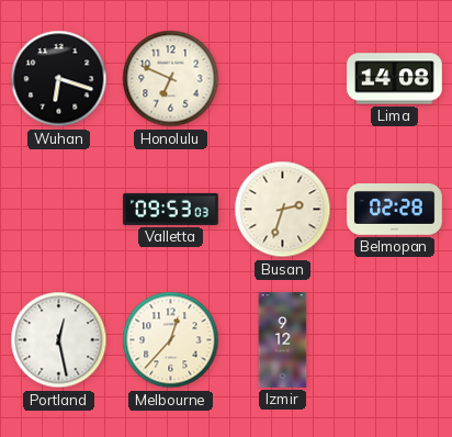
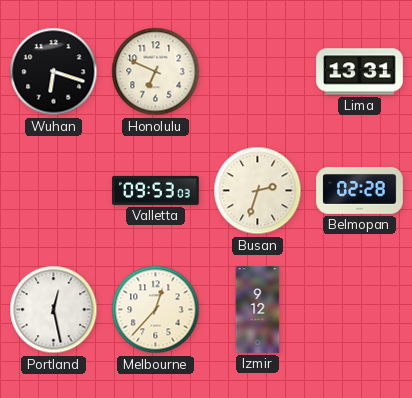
Lima: 14:08 -> 13:31 (360, 72)
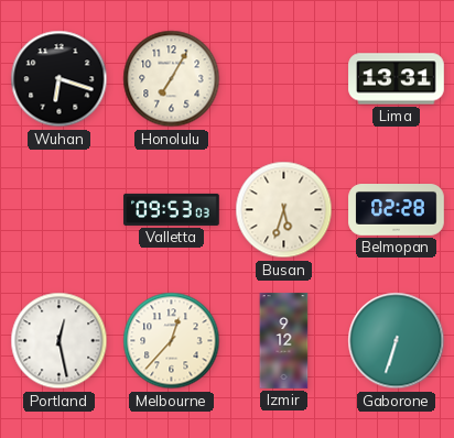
Honolulu: 6:49 -> 7:05 (172, 79)
Busan: 2:33 -> 5:33 (284, 210)
Gaborone: none -> 6:33 (397, 341)
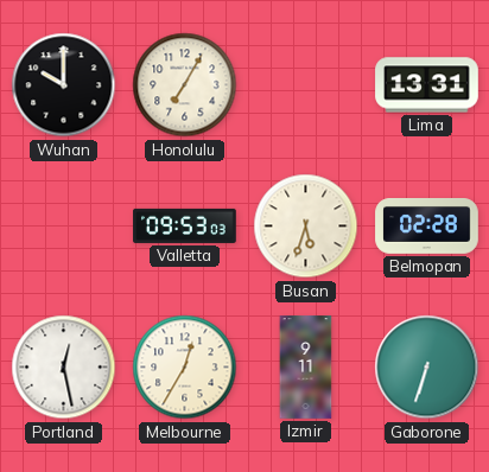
Wuhan: 6:18 -> 10:00 (64, 85)
Melbourne: 12:37 -> 12:35 (185, 368)
Izmir: 9:12 -> 9:11 (306, 368)
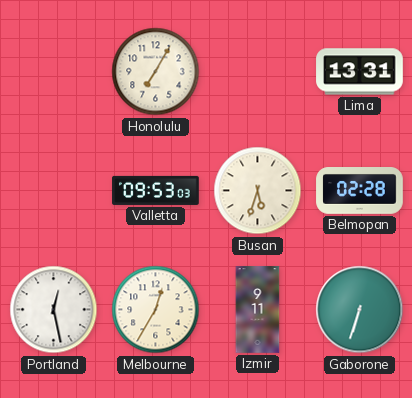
Wuhan: 10:00 -> none (64, 85)
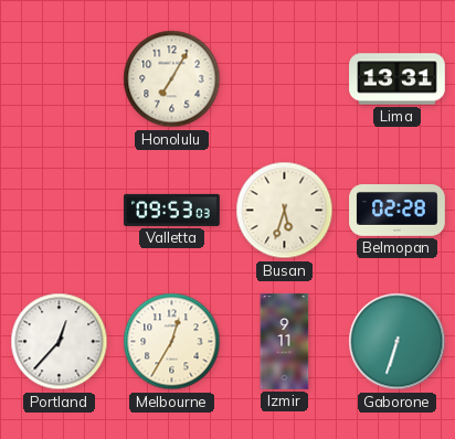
Portland: 12:28 -> 12:37 (60, 342)
